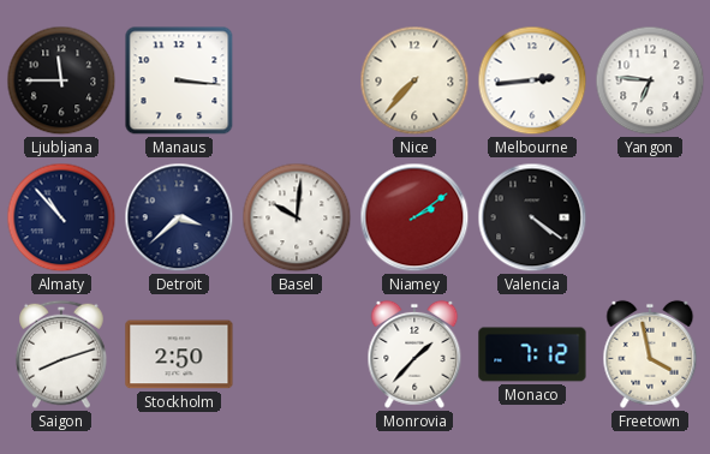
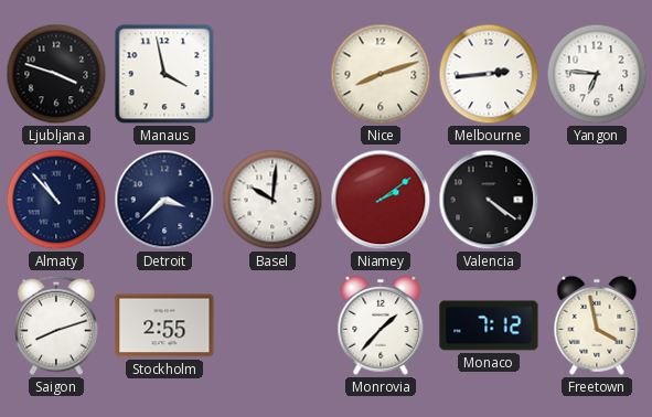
Ljubljana: 11:45 -> 3:48 (56, 74)
Manaus: 3:16 -> 3:58 (164, 74)
Nice: 7:37 -> 8:12 (381, 74)
Stockholm: 2:50 -> 2:55 (164, 325)
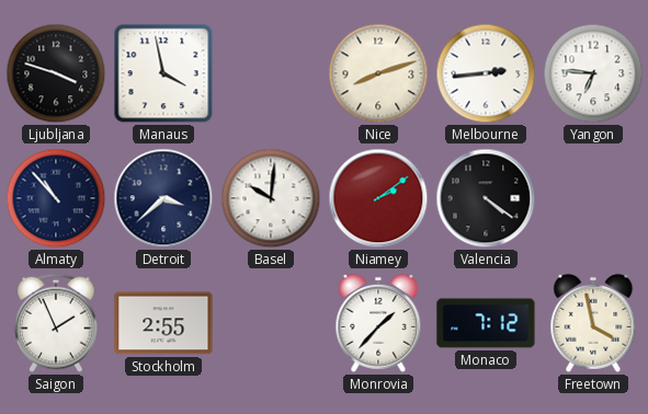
Saigon: 8:12 -> 1:56 (56, 323)
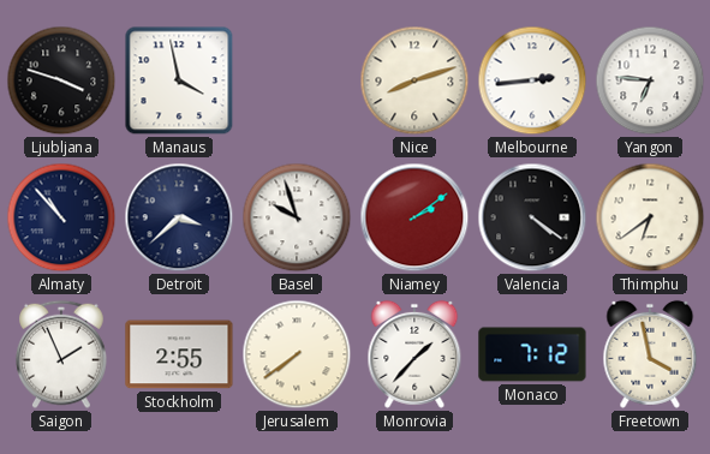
Basel: 10:01 -> 9:57 (297, 217)
Thimphu: none -> 6:39 (650, 217)
Jerusalem: none -> 7:39 (297, 354)
